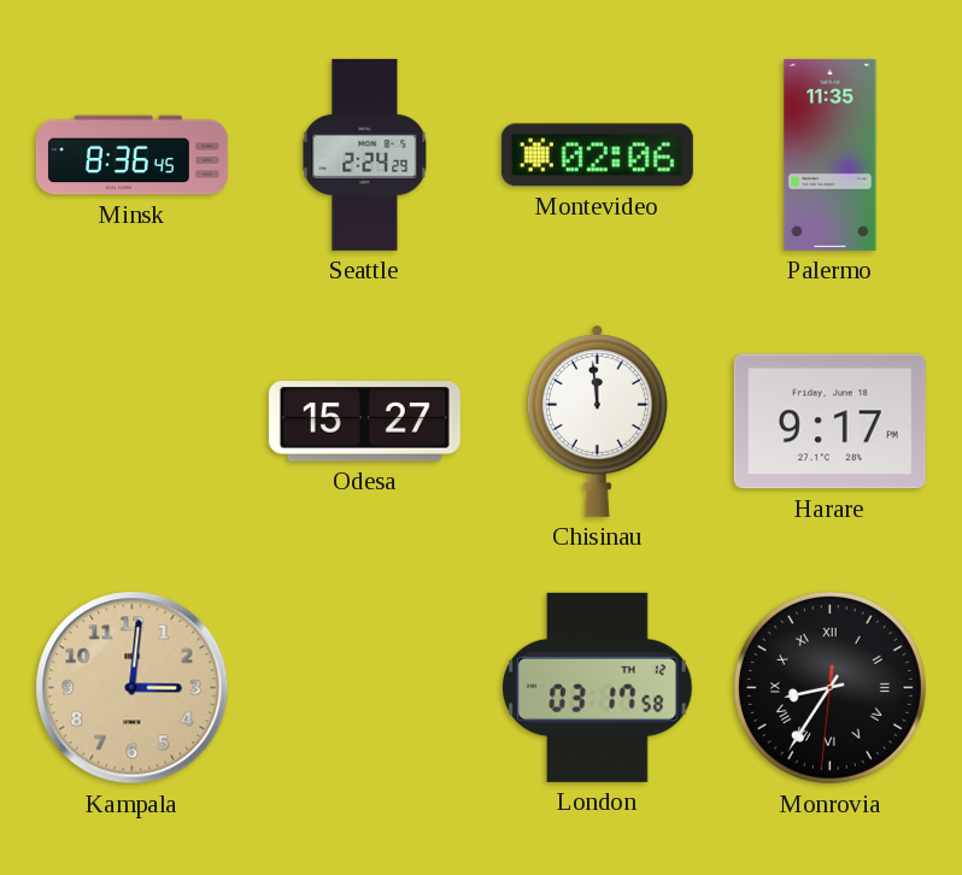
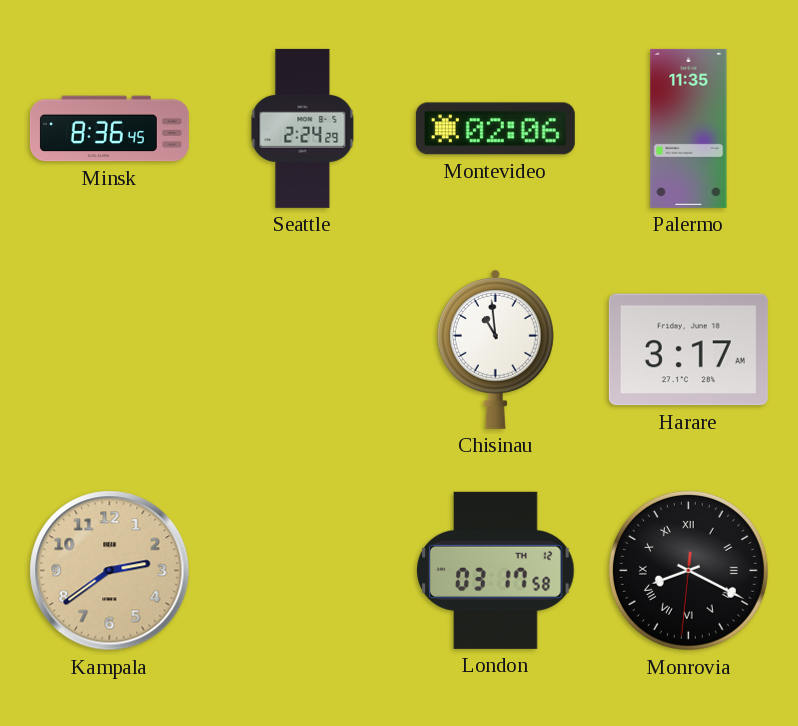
Odesa: 15:27 -> none (364, 422)
Chisinau: 11:59 -> 10:59 (495, 350)
Harare: 9:17 -> 3:17 (688, 350)
Kampala: 3:01 -> 2:39 (110, 571)
Monrovia: 8:35 -> 8:19 (688, 570)
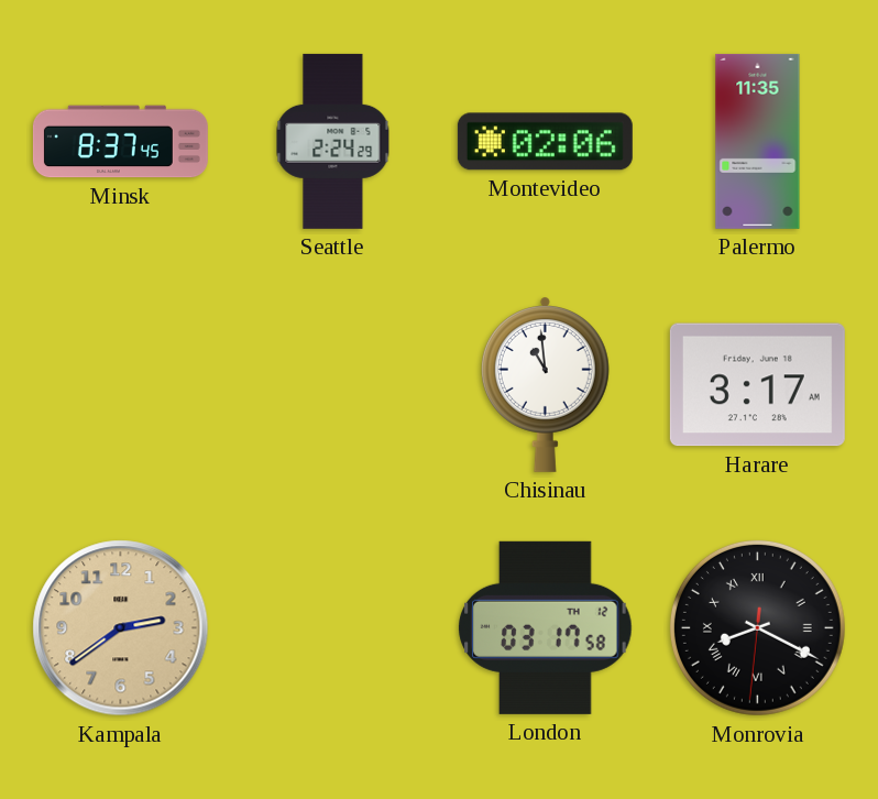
Minsk: 8:36 -> 8:37 (120, 142)
